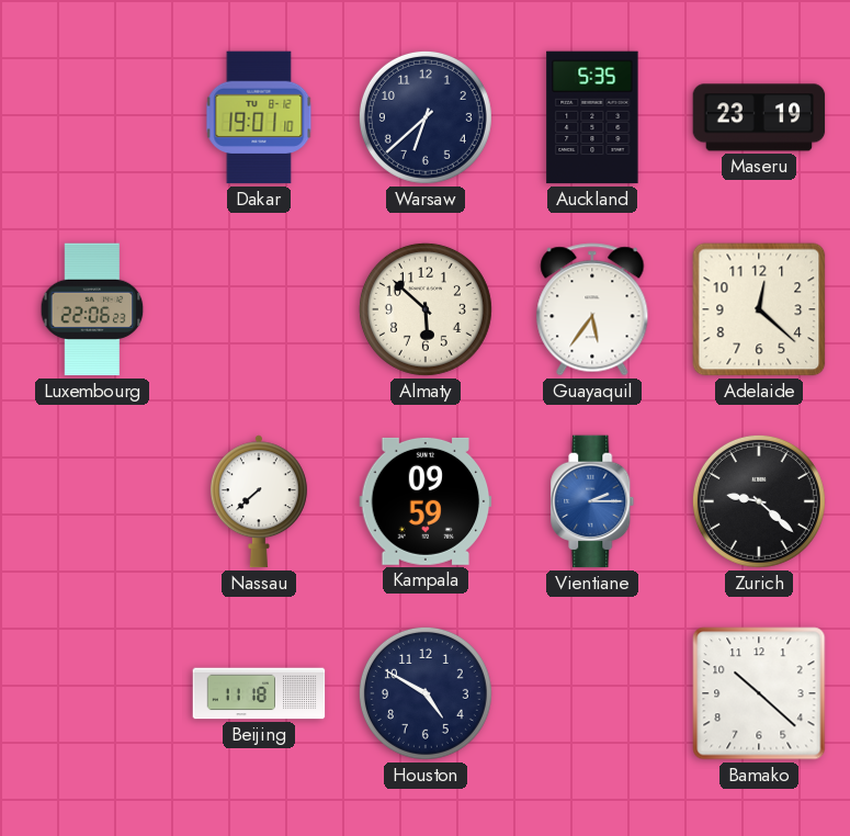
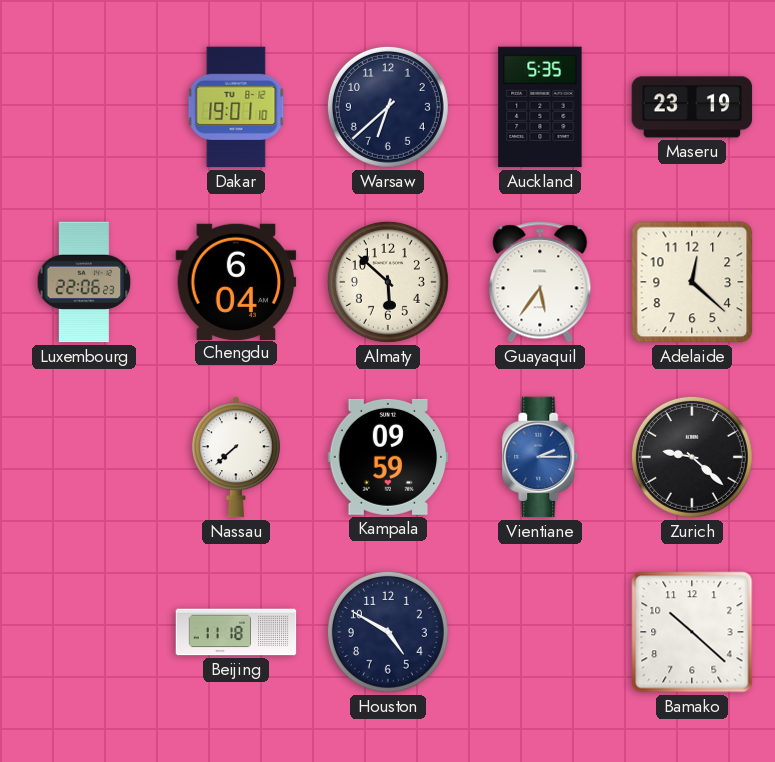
Chengdu: none -> 6:04 (236, 281)
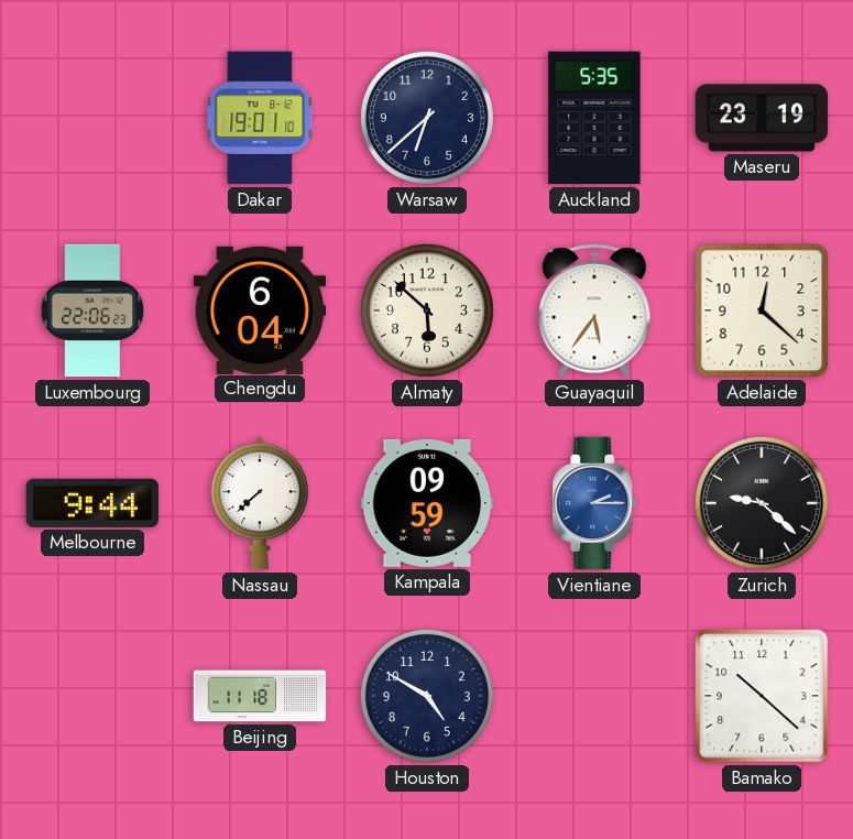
Melbourne: none -> 9:44 (92, 503)
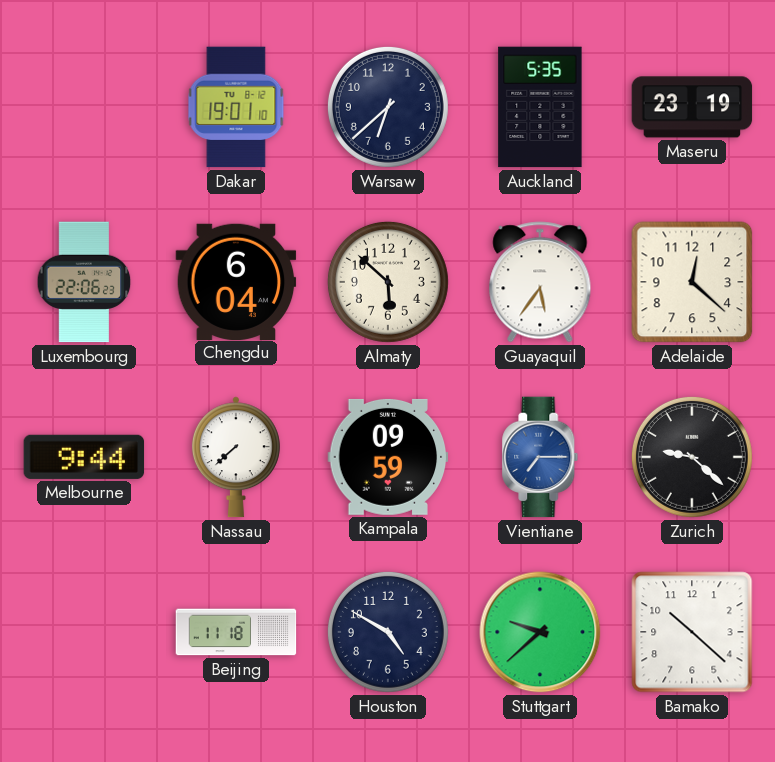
Vientiane: 2:15 -> 7:15 (540, 457)
Stuttgart: none -> 9:38 (540, 632)
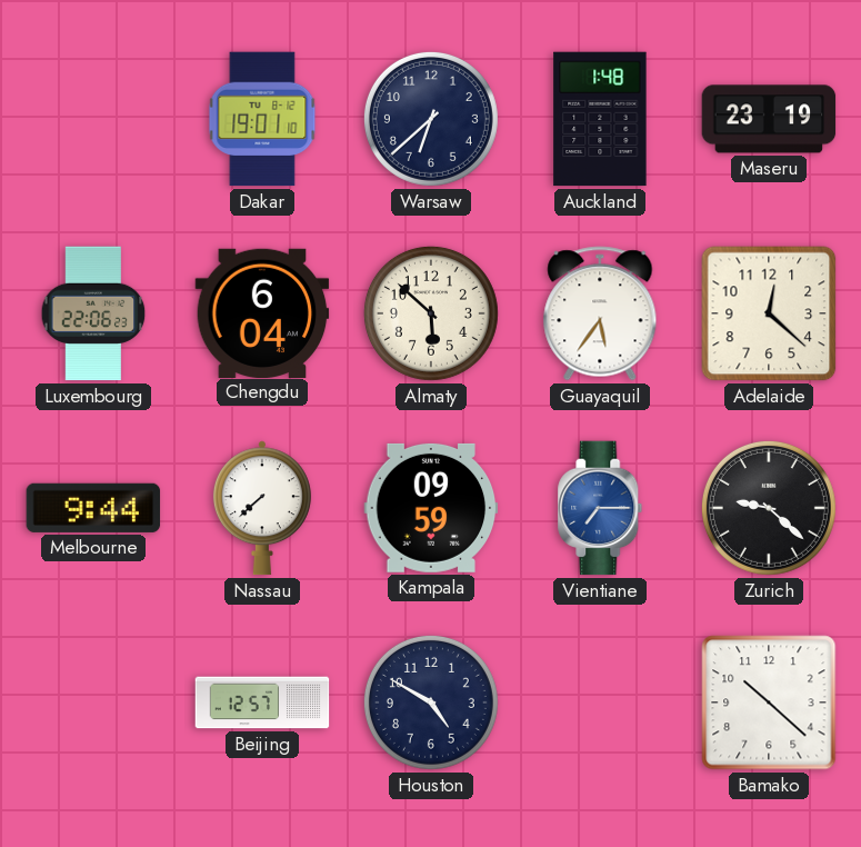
Auckland: 5:35 -> 1:48 (600, 119)
Beijing: 11:18 -> 12:57 (262, 702)
Stuttgart: 9:38 -> none (540, 632)
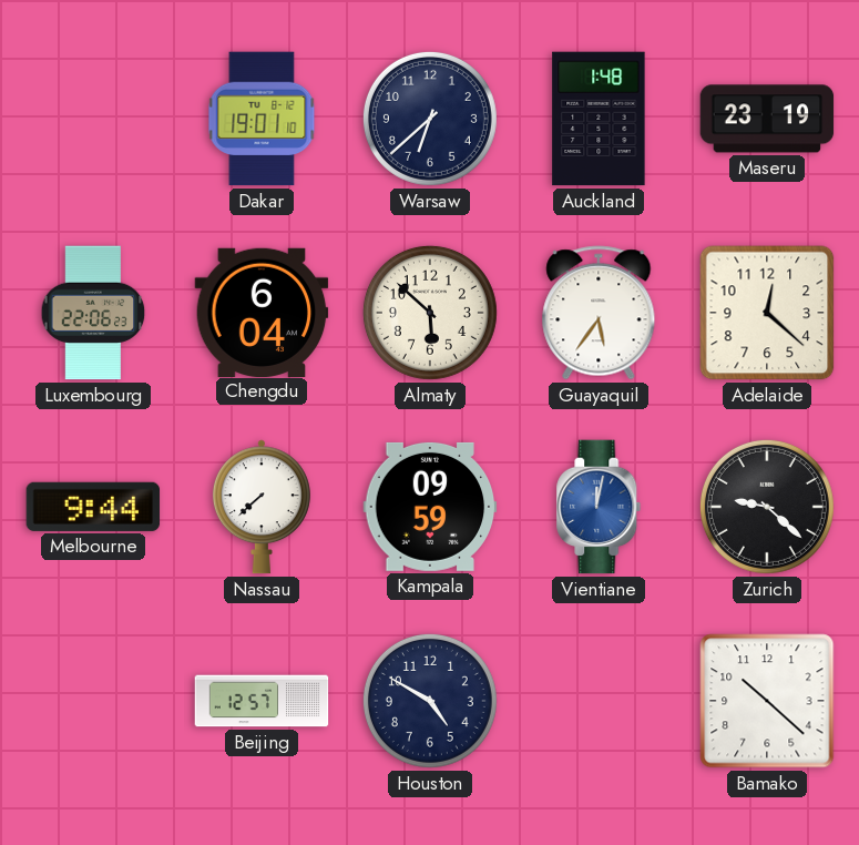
Vientiane: 7:15 -> 12:02 (599, 507)
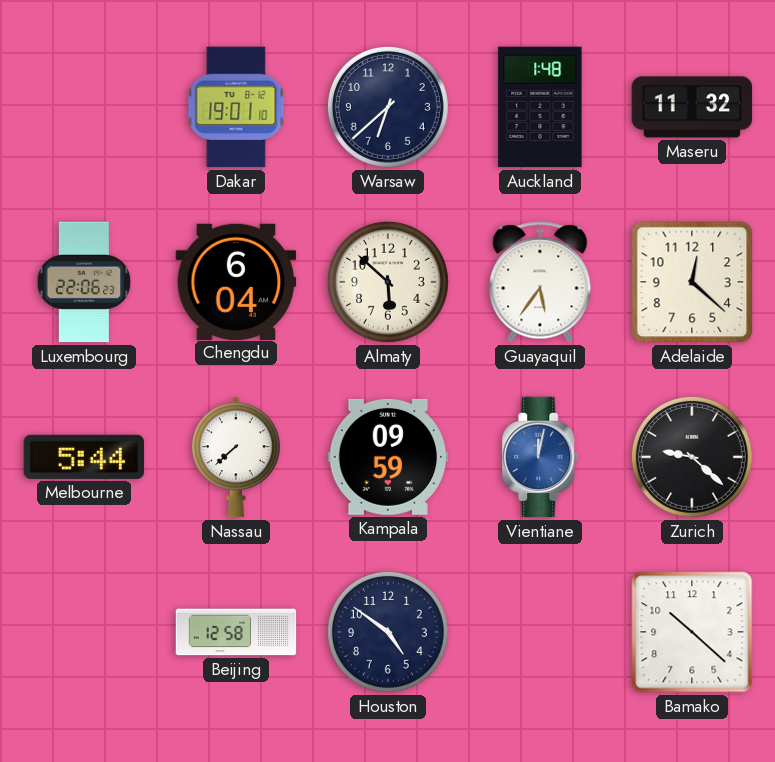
Maseru: 23:19 -> 11:32 (692, 107)
Melbourne: 9:44 -> 5:44 (84, 457)
Beijing: 12:57 -> 12:58 (236, 632)
Houston: 4:50 -> 4:51 (388, 632)
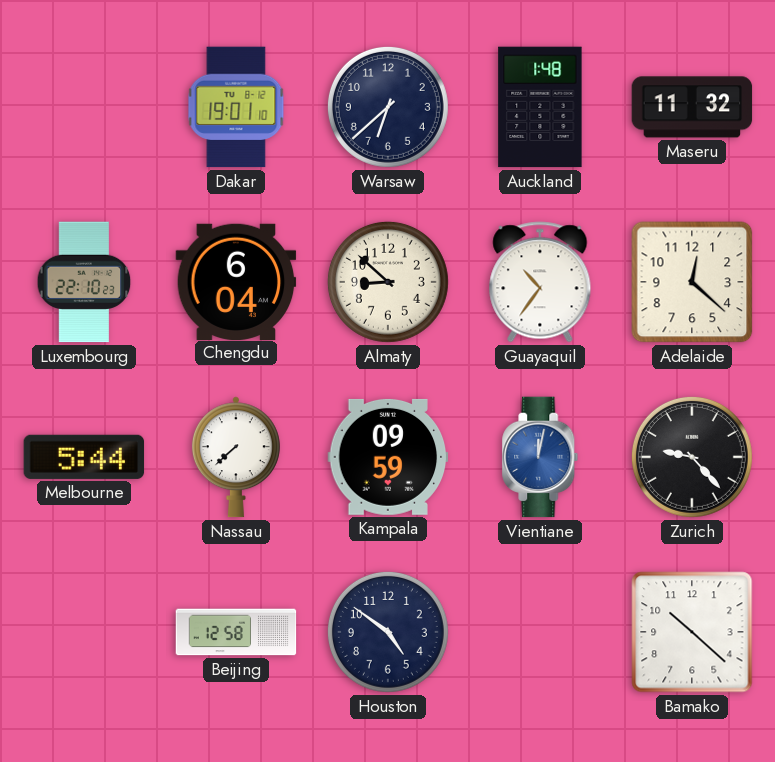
Luxembourg: 22:06 -> 22:10 (84, 282)
Almaty: 5:52 -> 8:52 (388, 282)
Guayaquil: 5:36 -> 10:36 (540, 282)
Zurich: 9:22 -> 9:23 (692, 457)
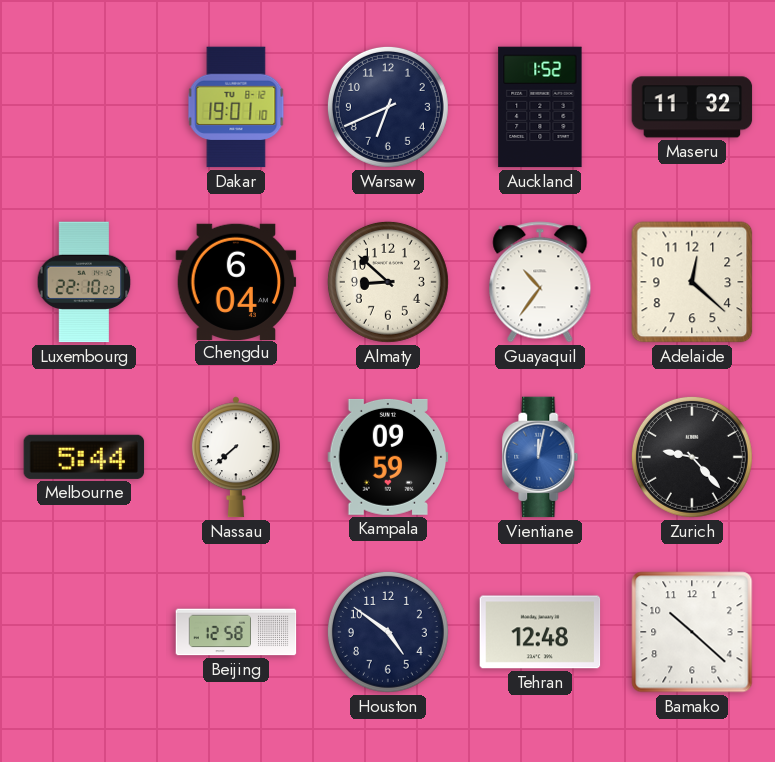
Warsaw: 6:38 -> 6:41 (388, 107)
Auckland: 1:48 -> 1:52 (540, 107)
Tehran: none -> 12:48 (540, 632)
